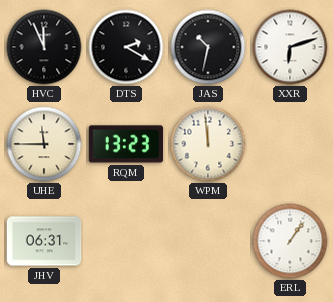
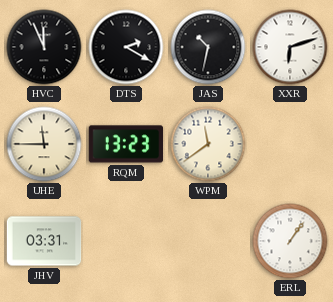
WPM: 11:59 -> 11:39 (208, 144)
JHV: 06:31 -> 03:31 (44, 241)
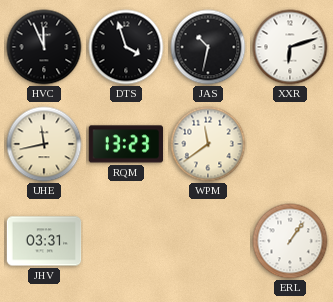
DTS: 2:20 -> 3:57 (126, 47)
UHE: 11:45 -> 11:43 (44, 144)
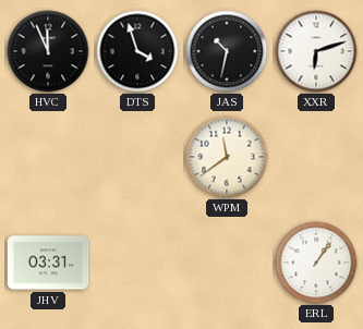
UHE: 11:43 -> none (44, 144)
RQM: 13:23 -> none (126, 144)
